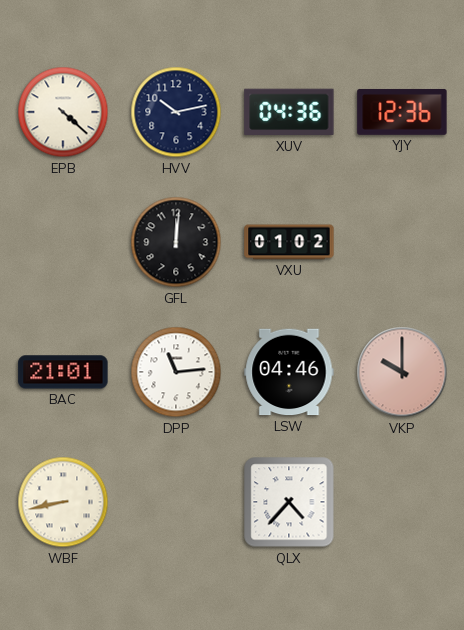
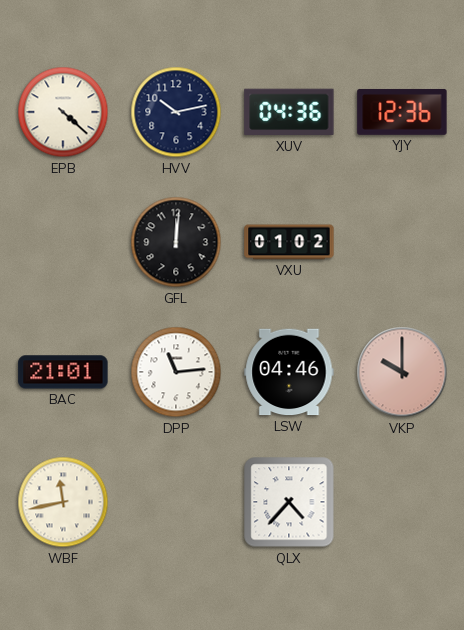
WBF: 8:43 -> 11:43 (63, 502)
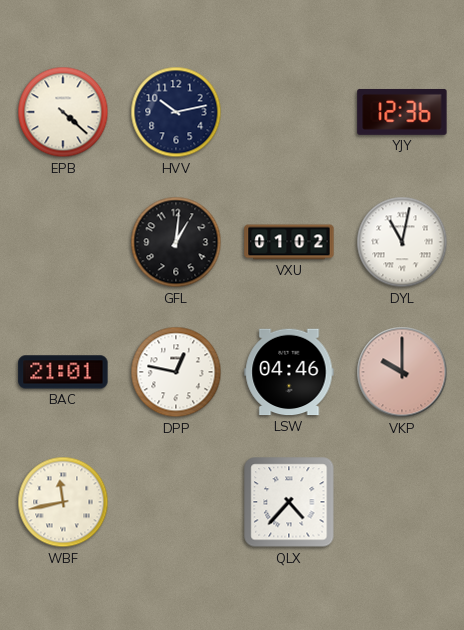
XUV: 04:36 -> none (289, 112)
GFL: 12:01 -> 1:01 (176, 242)
DYL: none -> 11:02 (402, 242)
DPP: 11:14 -> 12:47 (176, 372)
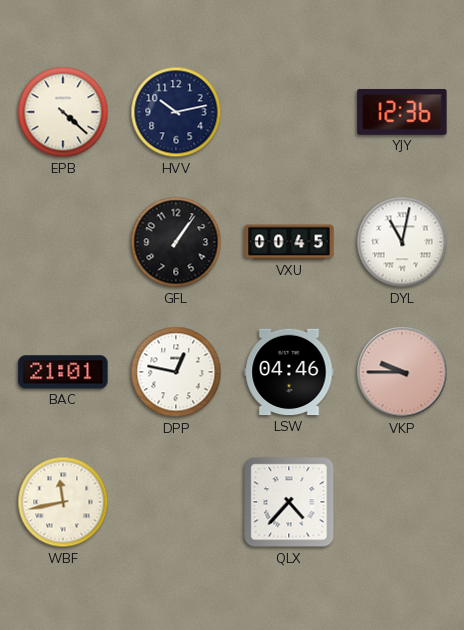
GFL: 1:01 -> 1:06 (176, 242)
VXU: 01:02 -> 00:45 (289, 242)
VKP: 10:00 -> 9:45 (402, 372)
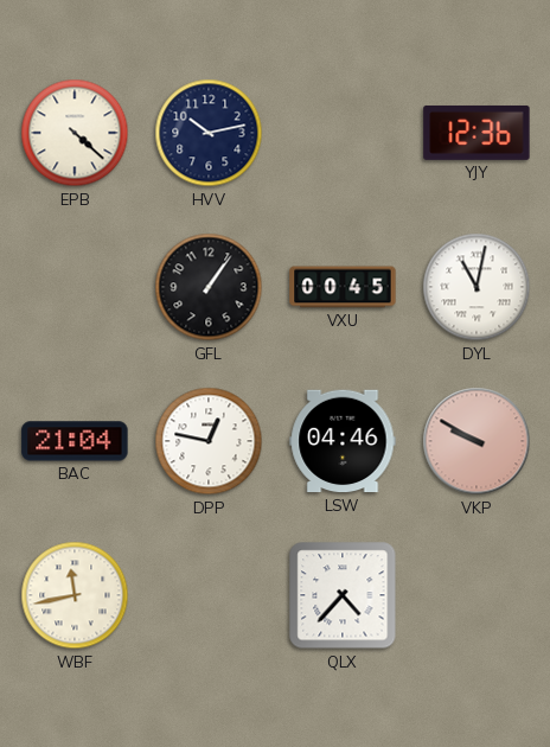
BAC: 21:01 -> 21:04 (75, 441)
VKP: 9:45 -> 9:50 (477, 441)
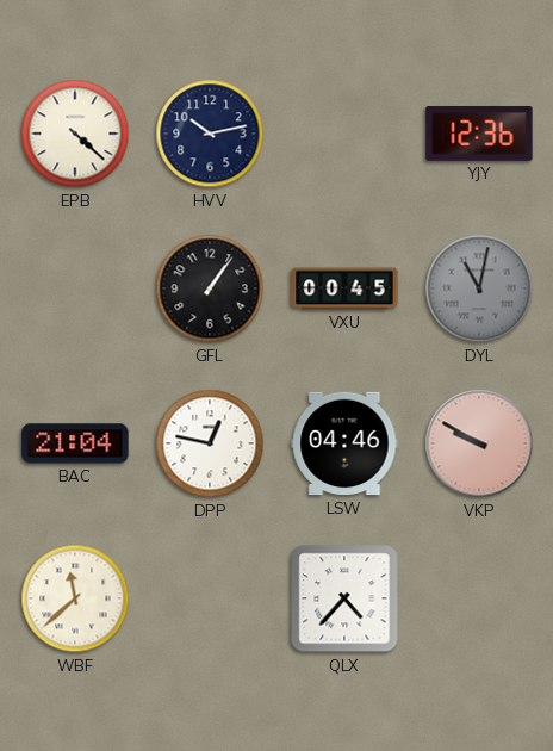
DYL dial: white -> grey (479, 288)
WBF: 11:43 -> 11:38 (75, 598)
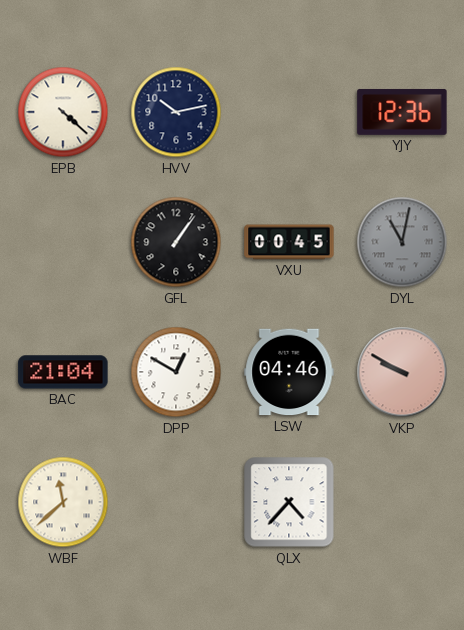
DPP: 12:47 -> 12:50 (176, 372)
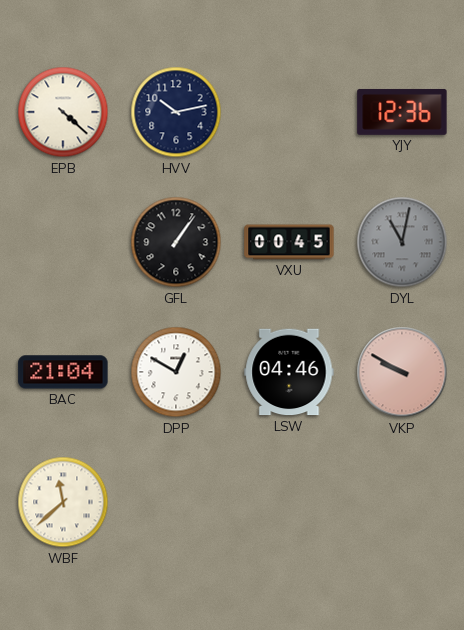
QLX: 4:37 -> none (289, 502)
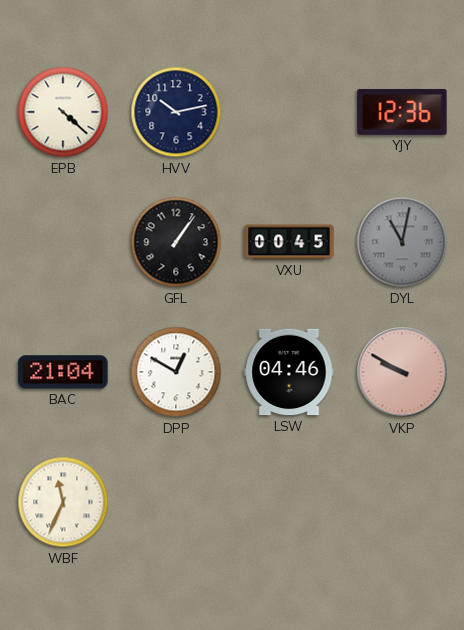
WBF: 11:38 -> 11:34 (63, 502)
